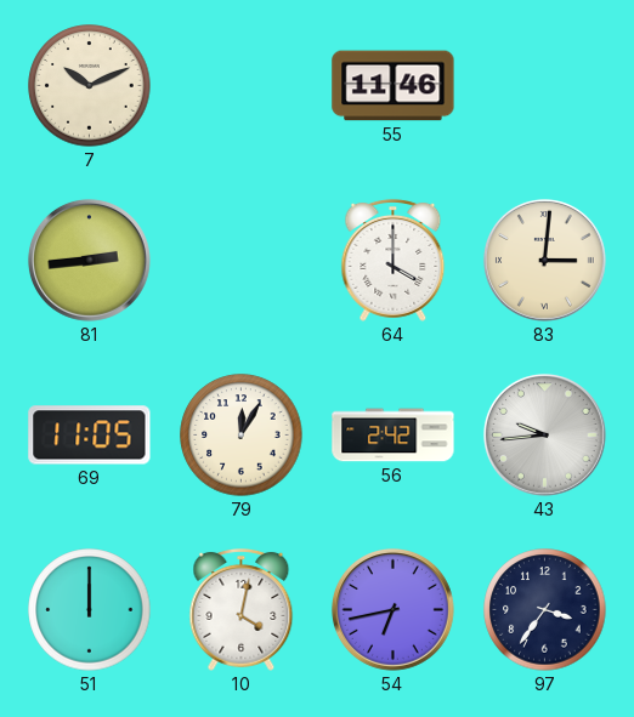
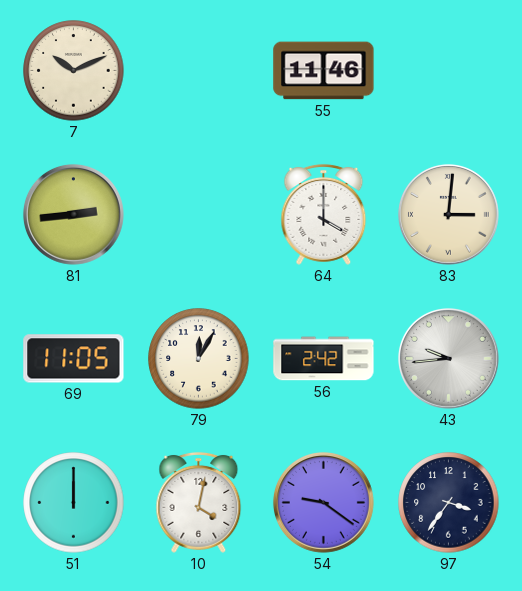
54: 6:43 -> 9:21 (323, 502)
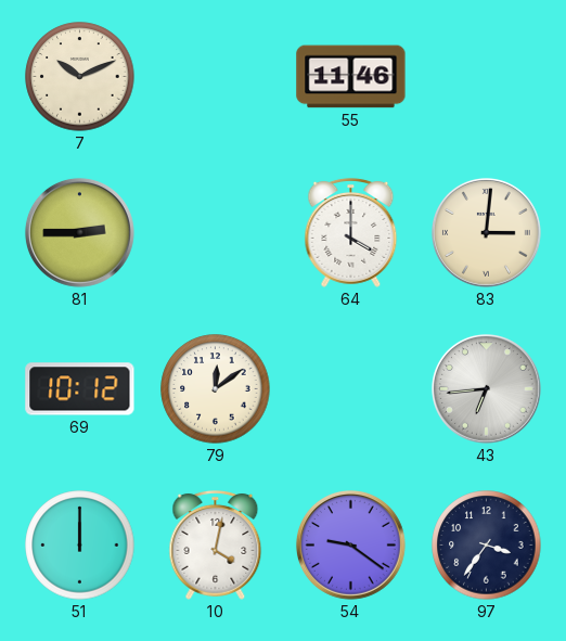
81: 2:44 -> 2:45 (79, 232)
69: 11:05 -> 10:12 (80, 389)
79: 12:05 -> 12:09 (216, 389)
56: 2:42 -> none (324, 359)
43: 9:44 -> 6:44 (486, 388)
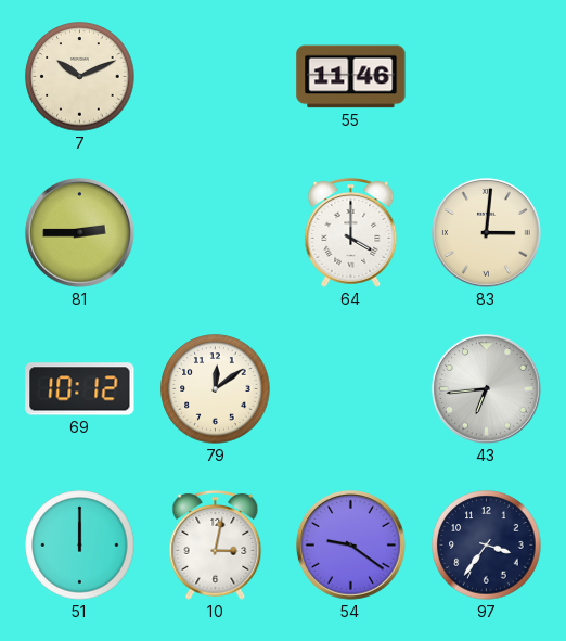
10: 4:02 -> 3:02 (216, 544)
